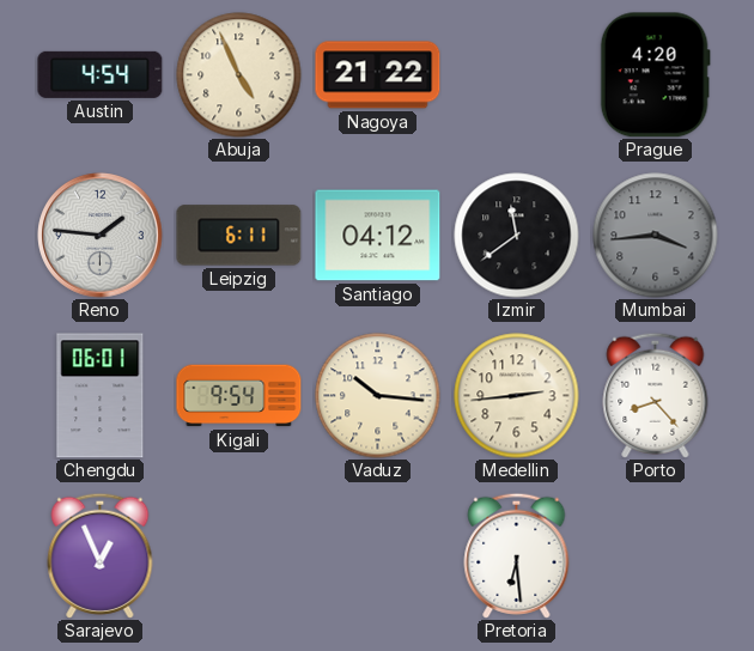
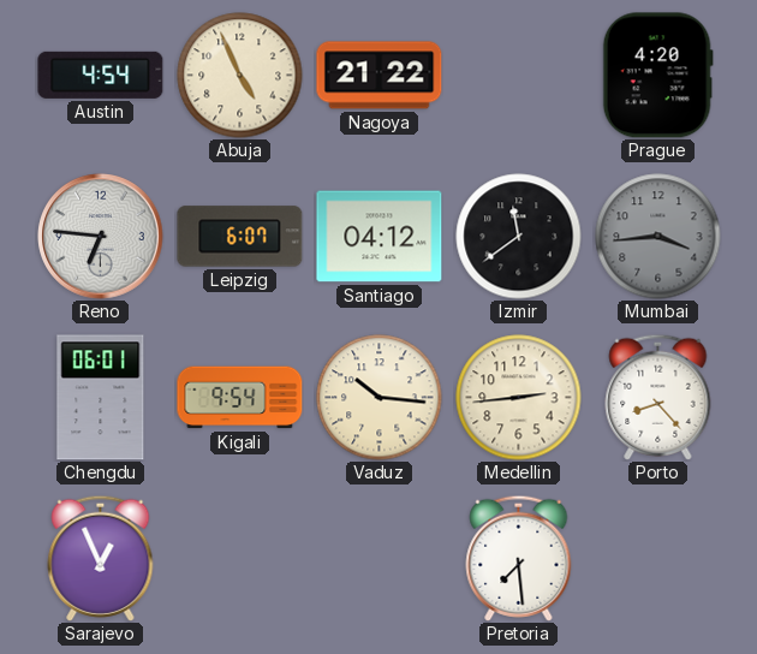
Reno: 1:46 -> 6:46 (101, 237)
Leipzig: 6:11 -> 6:07 (240, 237)
Pretoria: 6:29 -> 7:29 (519, 558)
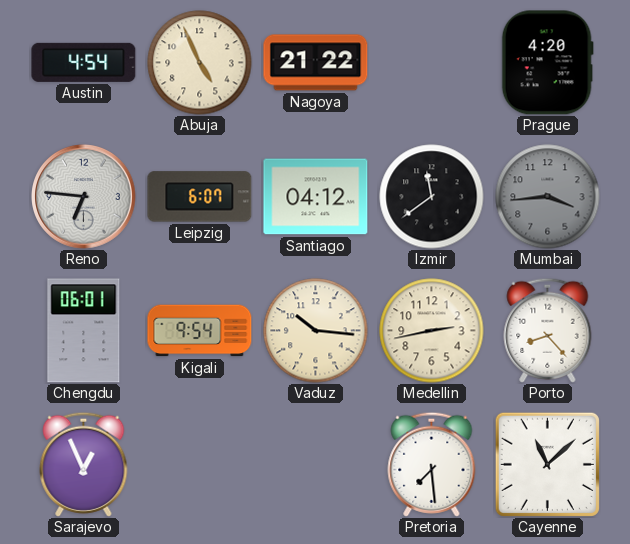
Medellin: 2:44 -> 2:43 (432, 331)
Cayenne: none -> 11:08 (547, 464)
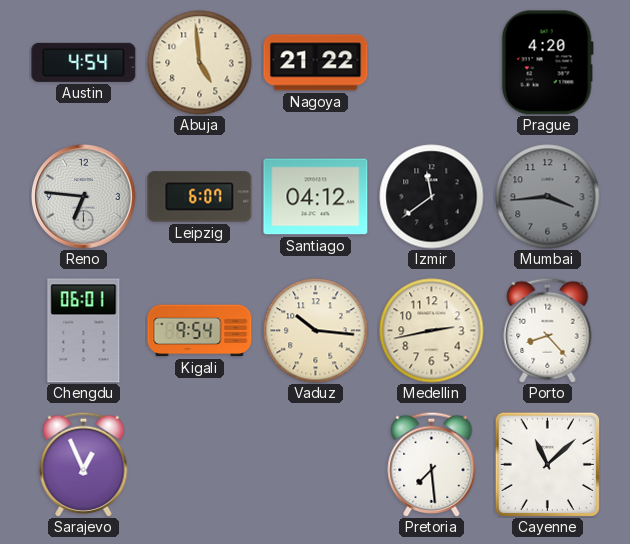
Abuja: 4:56 -> 4:59 (200, 63)
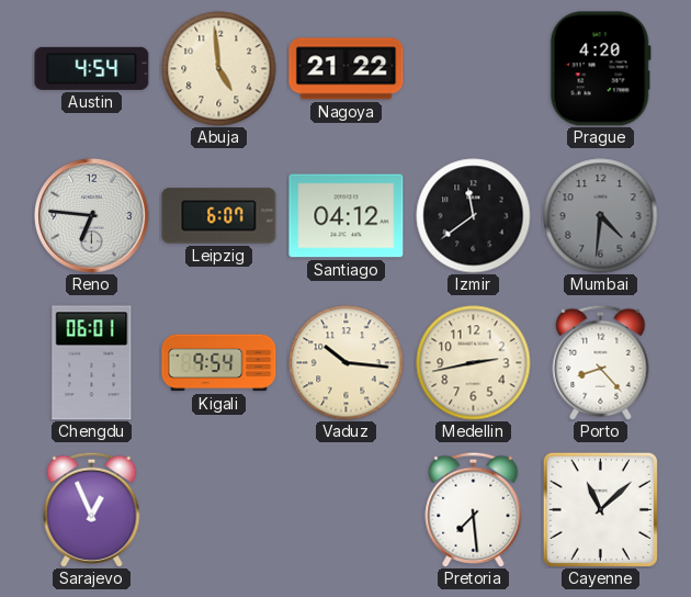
Mumbai: 3:44 -> 4:31 (601, 216)
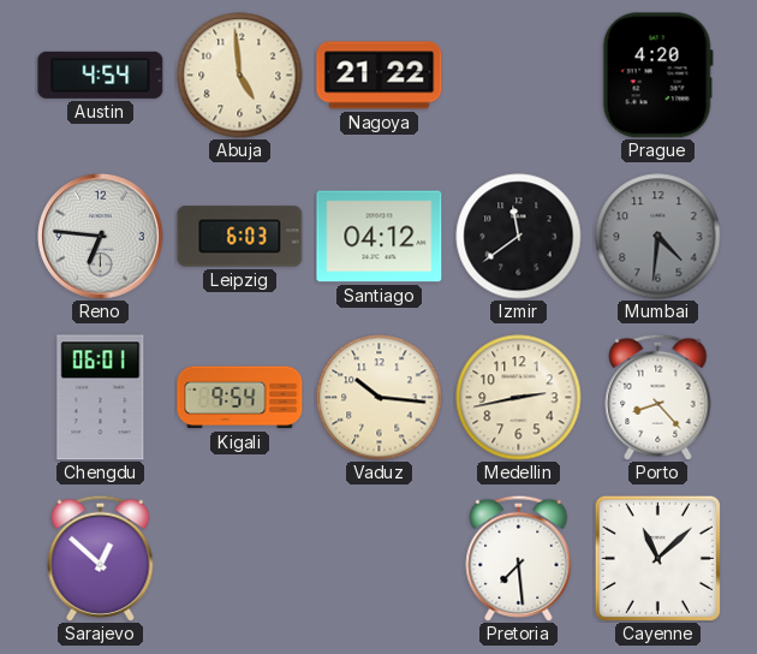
Leipzig: 6:07 -> 6:03 (240, 237)
Sarajevo: 12:56 -> 12:52 (101, 558)
